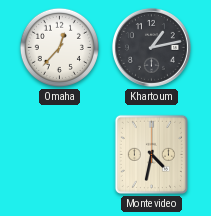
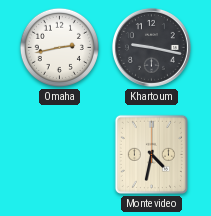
Omaha: 12:37 -> 2:43 (59, 47)
Khartoum: 1:13 -> 9:17 (151, 47)
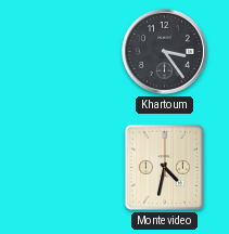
Omaha: 2:43 -> none (59, 47)
Khartoum: 9:17 -> 3:24 (164, 51)
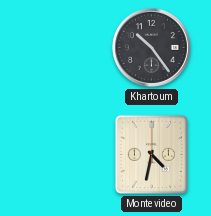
Khartoum: 3:24 -> 10:24 (151, 47)
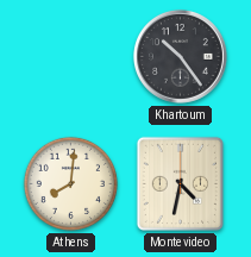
Athens: none -> 8:01 (70, 183)
